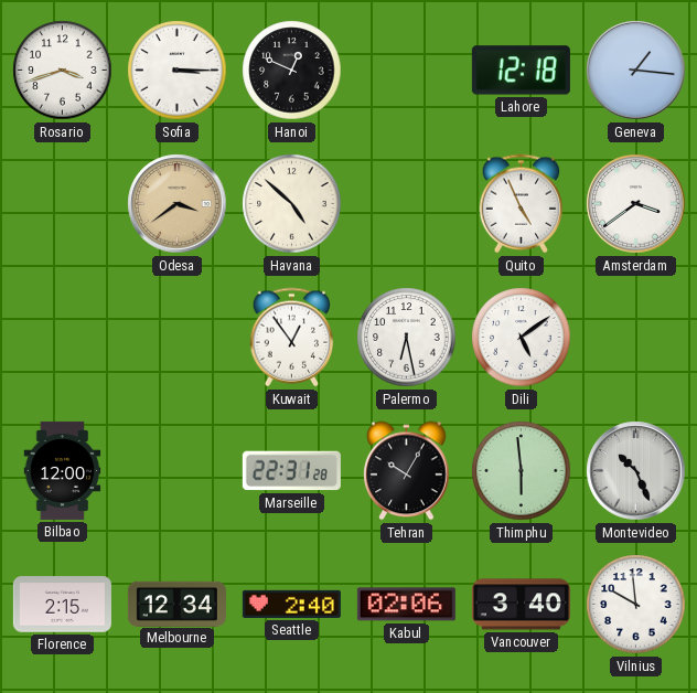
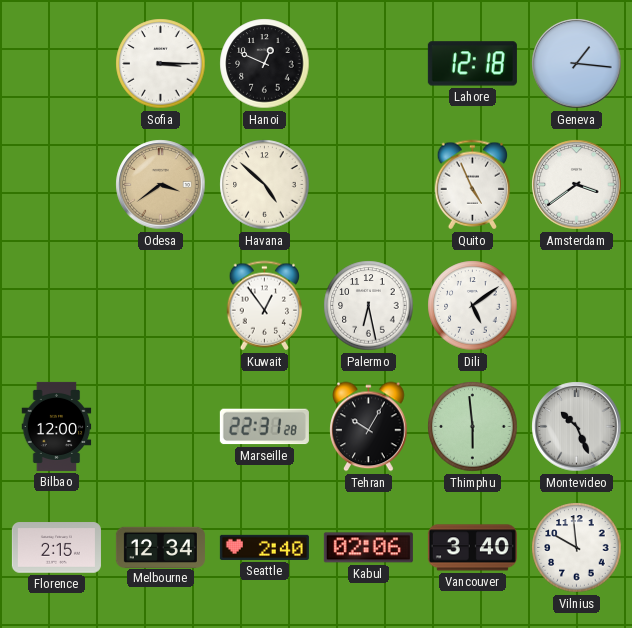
Rosario: 3:42 -> none (63, 71)
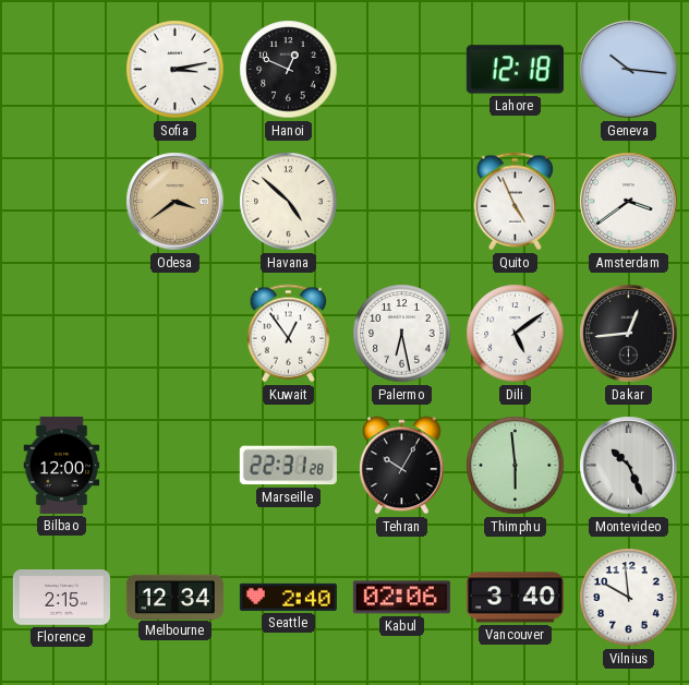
Sofia: 3:15 -> 3:13 (176, 70)
Geneva: 1:16 -> 10:16 (629, 70)
Dakar: none -> 12:44 (629, 334)
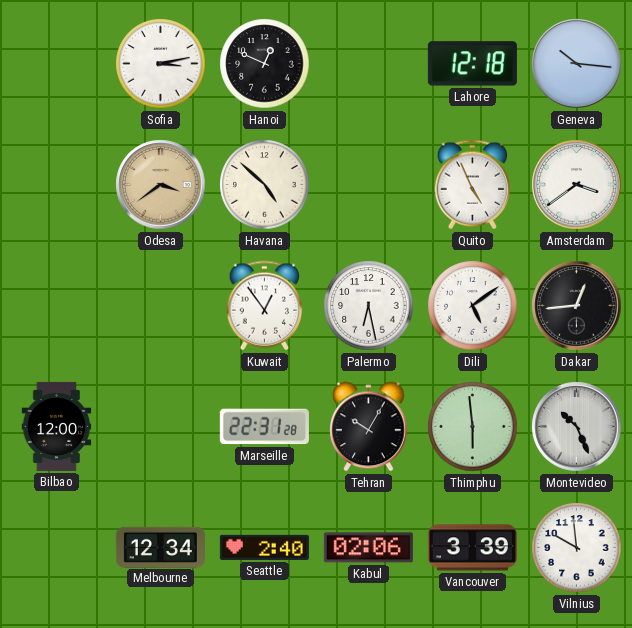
Florence: 2:15 -> none (61, 598)
Vancouver: 3:40 -> 3:39 (472, 548)
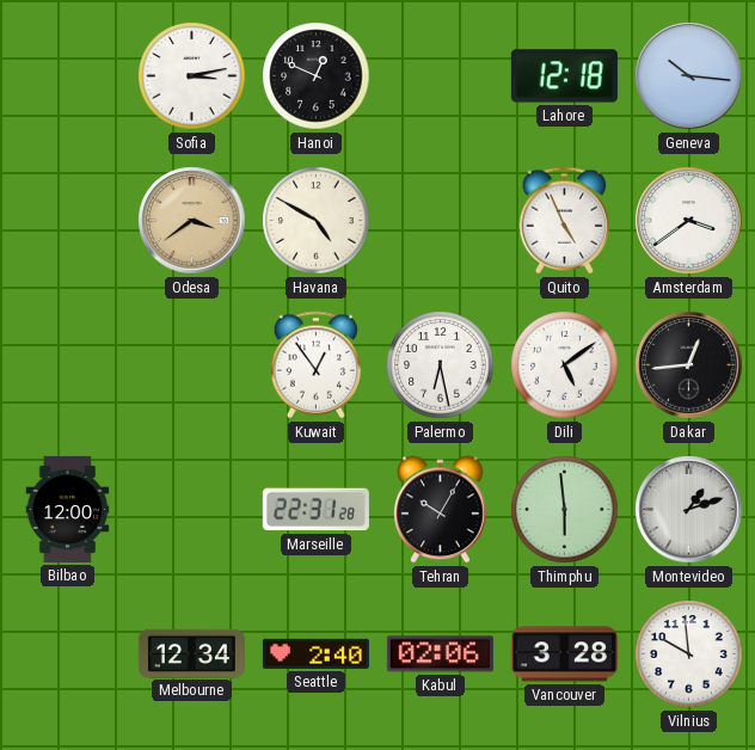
Havana: 4:52 -> 4:50 (317, 221)
Montevideo: 10:26 -> 1:12 (689, 510)
Vancouver: 3:39 -> 3:28 (564, 654)
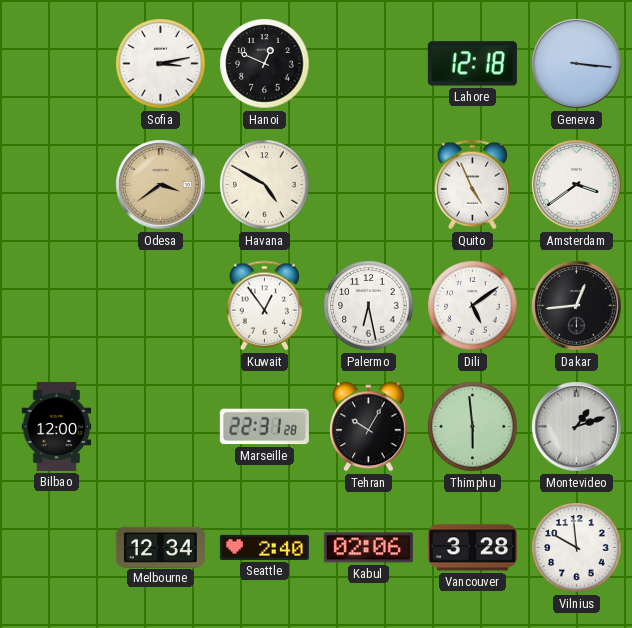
Geneva: 10:16 -> 3:16 (577, 64)
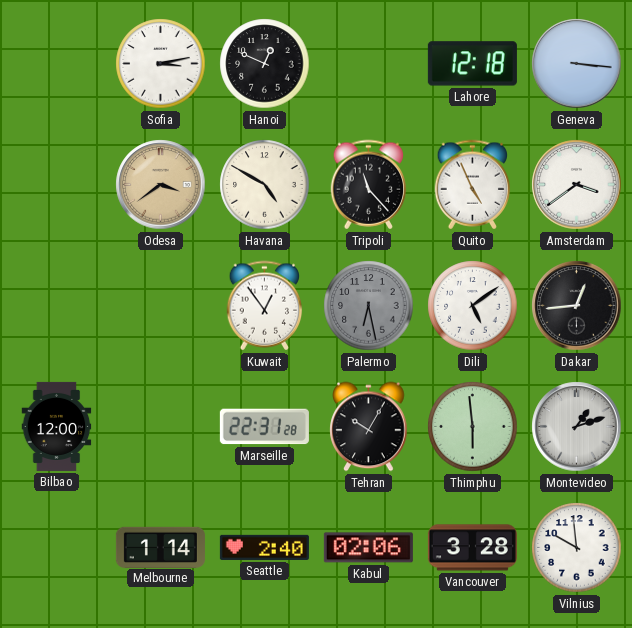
Tripoli: none -> 11:23 (369, 185)
Palermo dial: white -> grey (369, 306)
Melbourne: 12:34 -> 1:14 (160, 547)
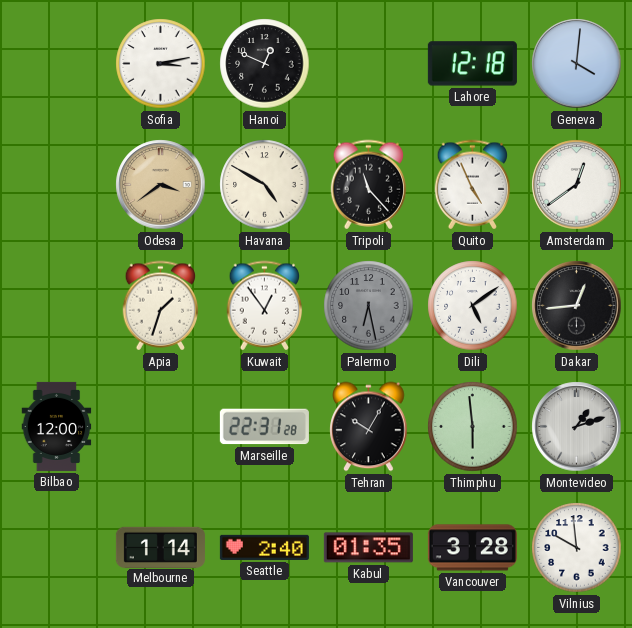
Geneva: 3:16 -> 4:01 (577, 64)
Amsterdam: 3:39 -> 12:39 (577, 185)
Apia: none -> 1:33 (161, 306)
Kabul: 02:06 -> 01:35 (368, 548)
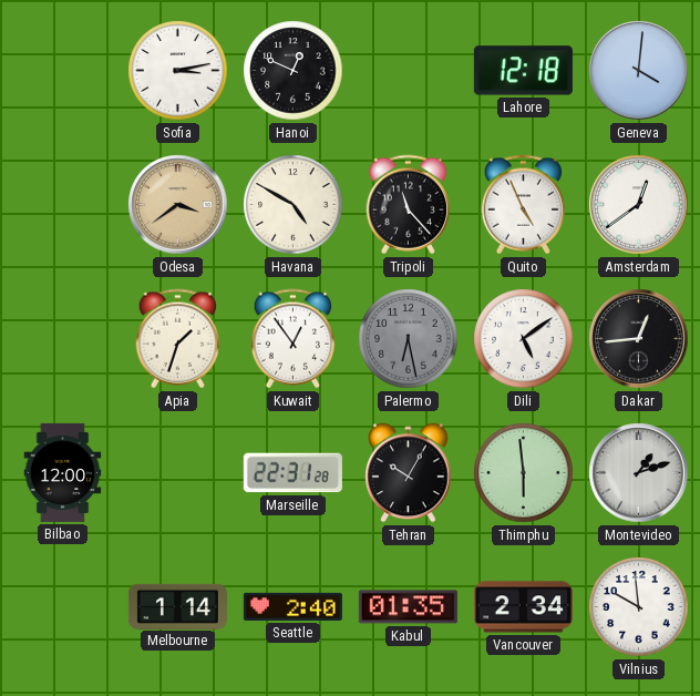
Vancouver: 3:28 -> 2:34 (523, 607)
